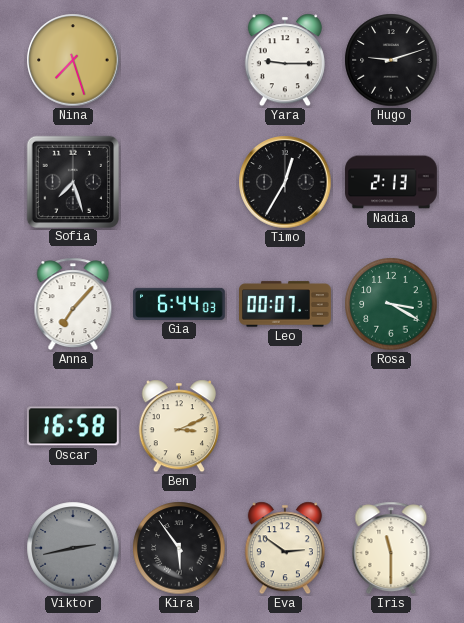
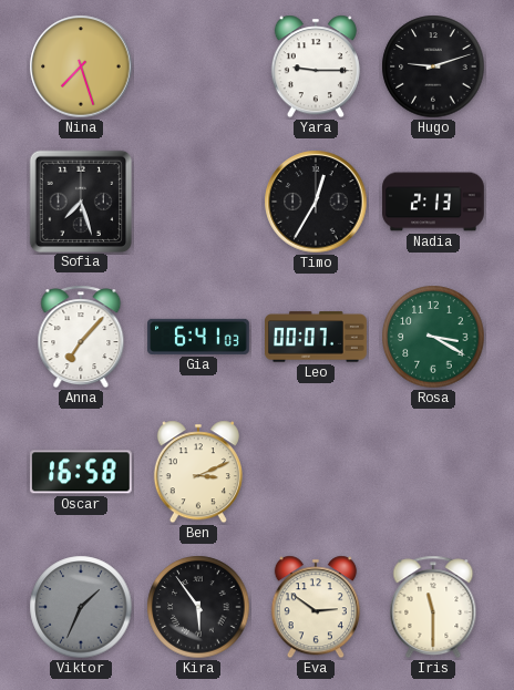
Gia: 6:44 -> 6:41 (199, 337)
Viktor: 2:43 -> 1:34 (81, 607)
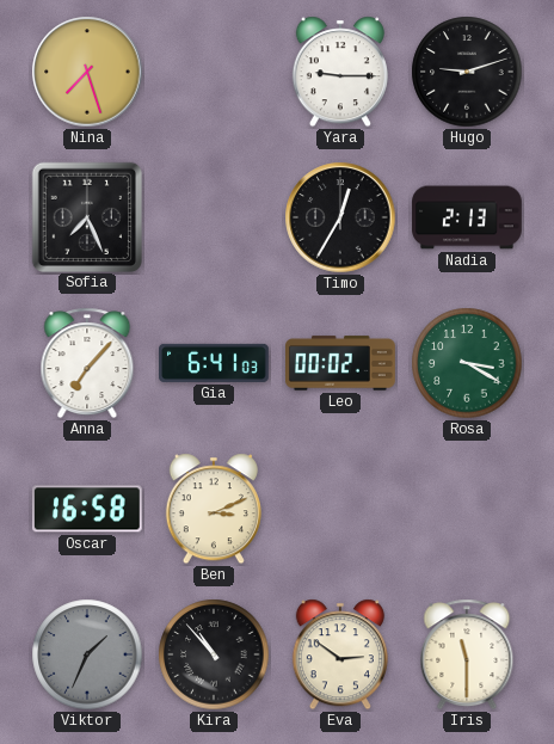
Sofia: 7:27 -> 7:26 (86, 216)
Leo: 00:07 -> 00:02 (341, 363)
Kira: 5:54 -> 10:53 (214, 654)
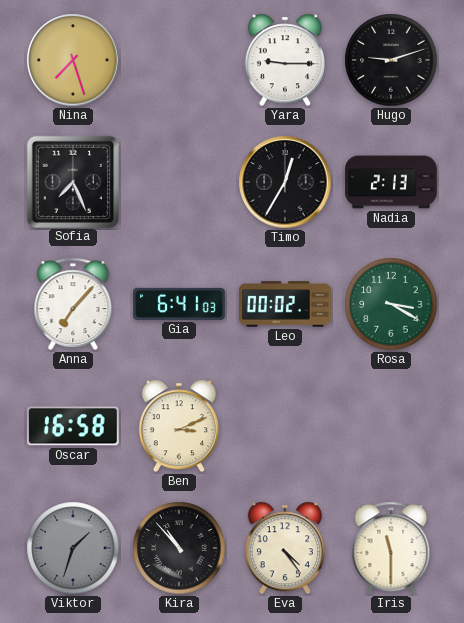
Viktor: 1:34 -> 1:33 (73, 548)
Eva: 2:51 -> 4:24 (285, 548)
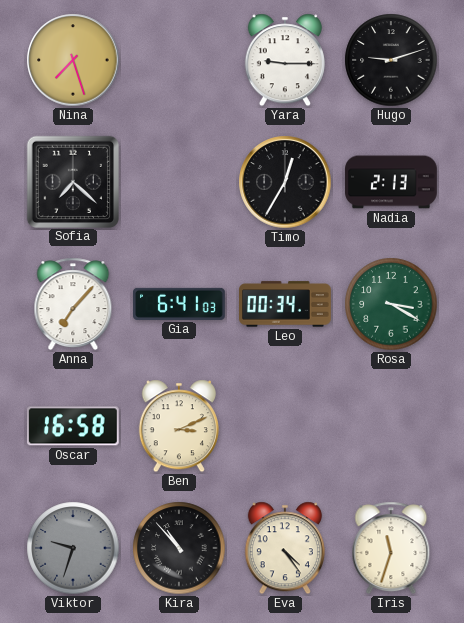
Sofia: 7:26 -> 7:22 (72, 181)
Leo: 00:02 -> 00:34 (286, 304)
Viktor: 1:33 -> 9:33 (73, 548)
Iris: 11:30 -> 11:33 (391, 548)
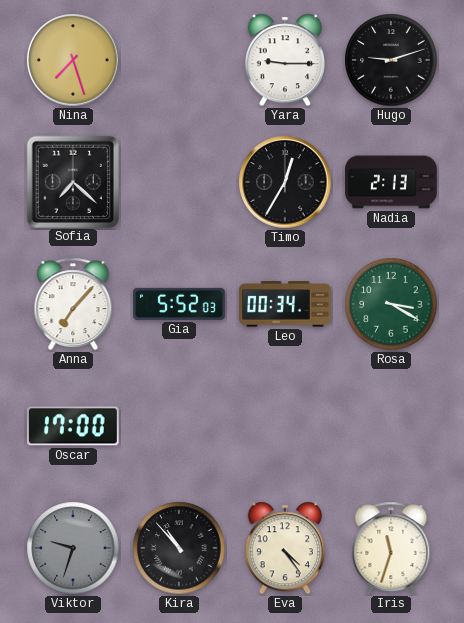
Gia: 6:41 -> 5:52 (180, 304)
Oscar: 16:58 -> 17:00 (73, 426)
Ben: 3:11 -> none (179, 426)
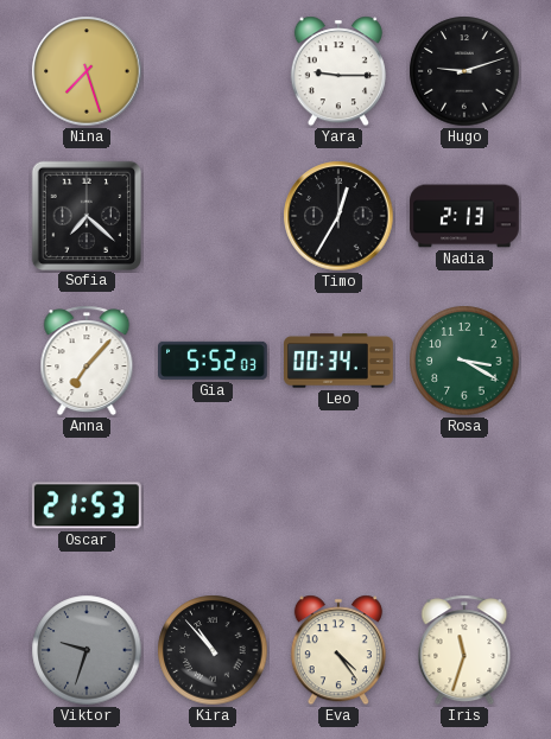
Oscar: 17:00 -> 21:53 (87, 505)
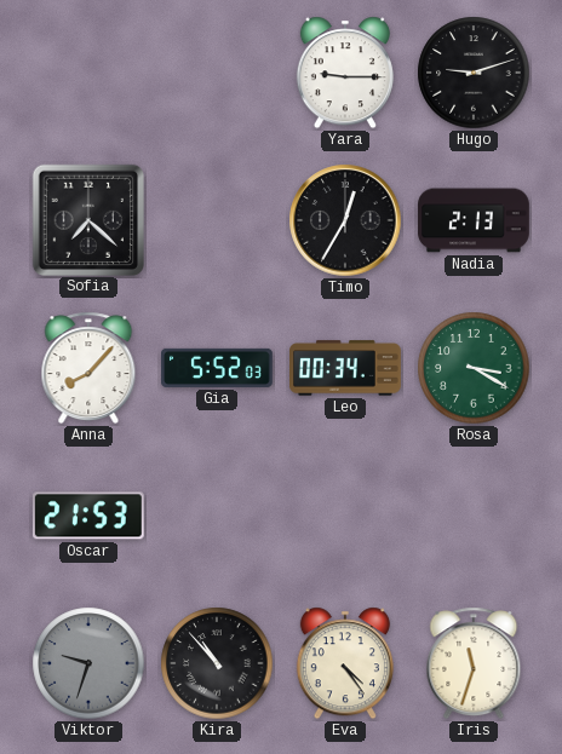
Nina: 7:27 -> none (87, 71)
Anna: 7:07 -> 8:07 (88, 368)
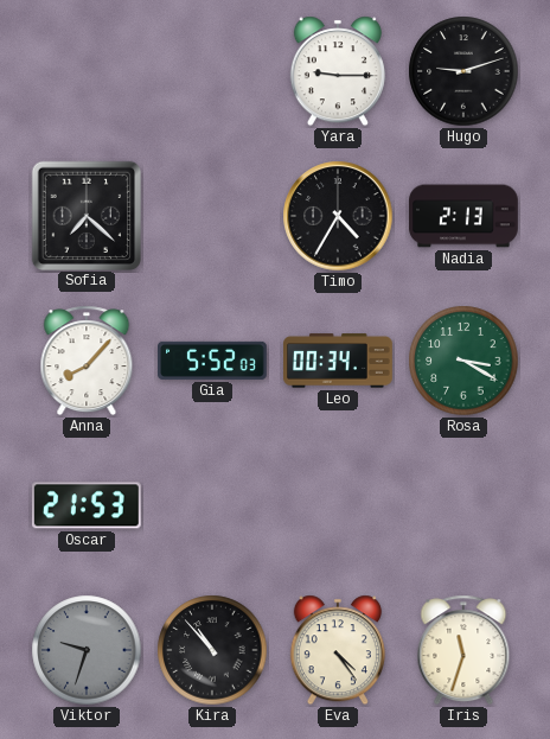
Timo: 12:35 -> 4:35 (338, 216)
